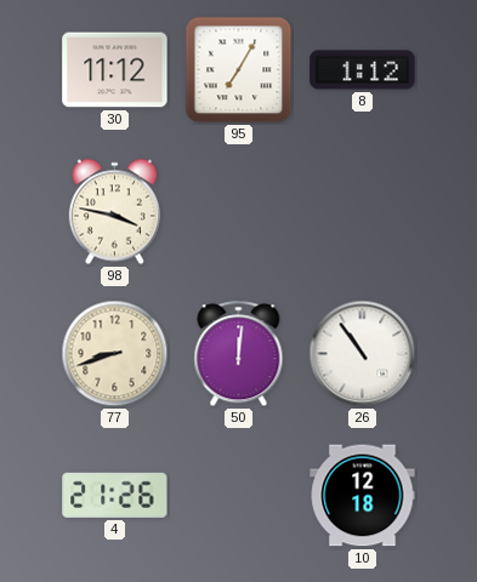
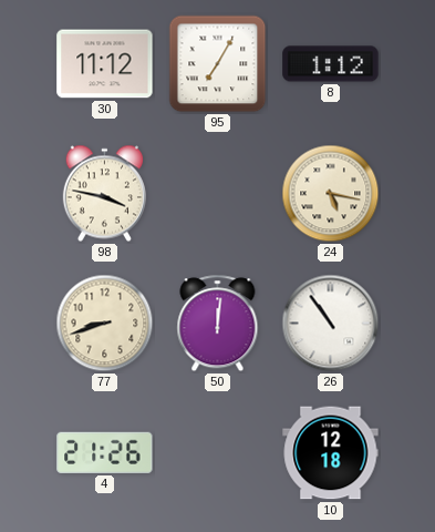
24: none -> 5:17 (331, 194)
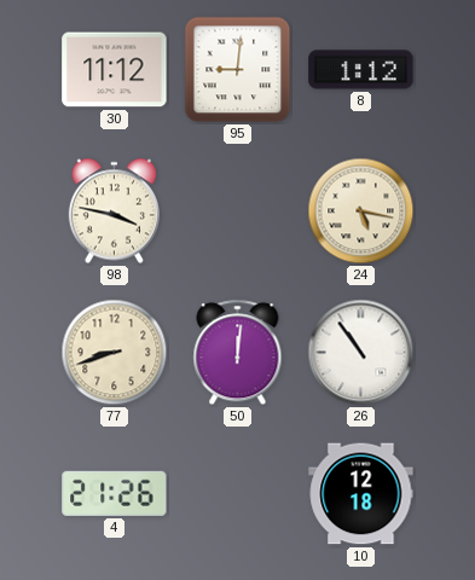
95: 7:05 -> 9:01 (238, 70)
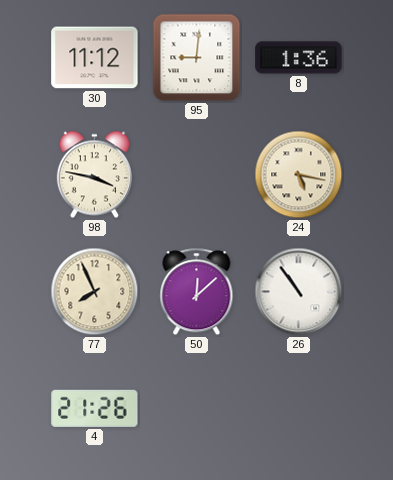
8: 1:12 -> 1:36 (299, 58)
77: 8:42 -> 7:56 (95, 292)
50: 12:01 -> 12:08 (197, 292)
10: 12:18 -> none (361, 494)
